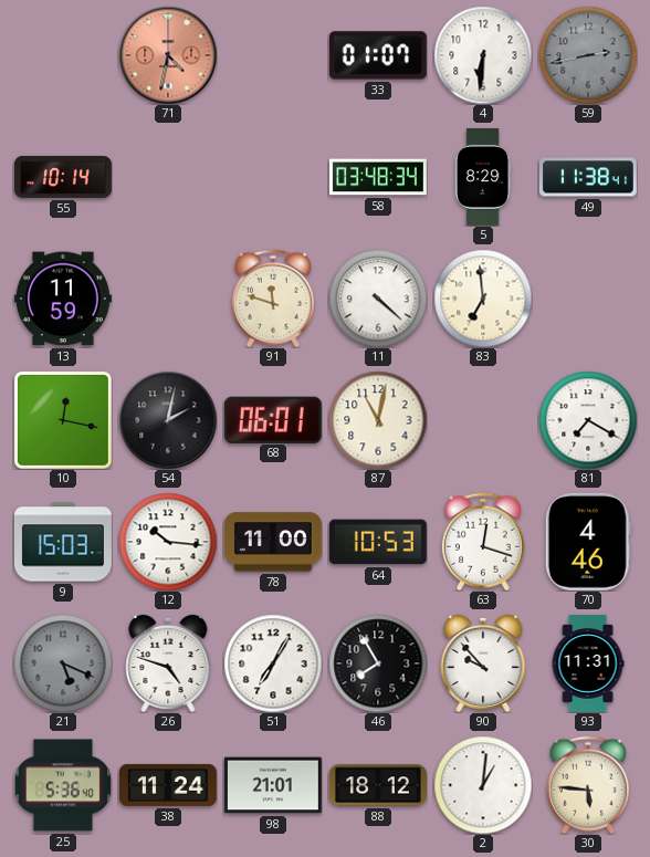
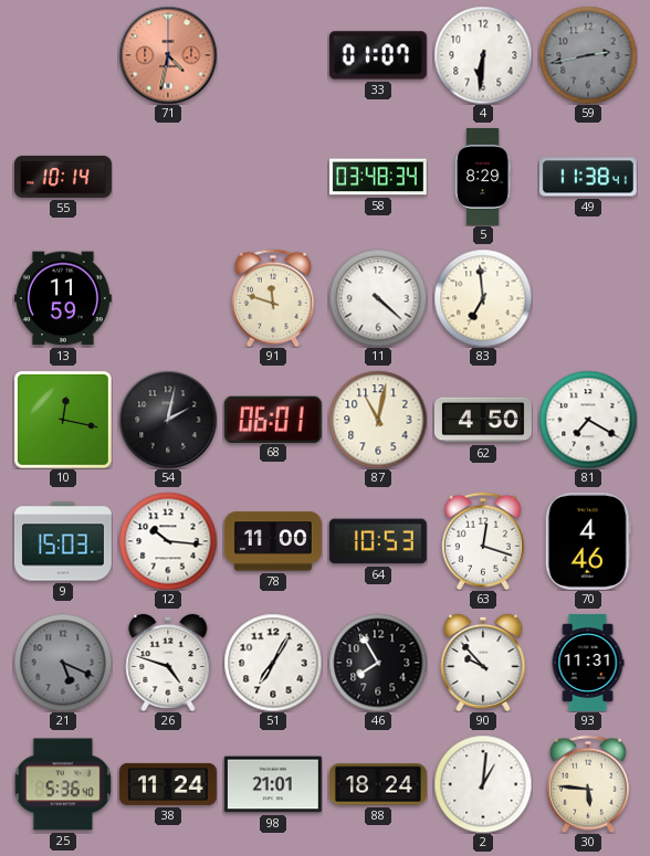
62: none -> 4:50 (483, 420)
88: 18:12 -> 18:24 (378, 784)
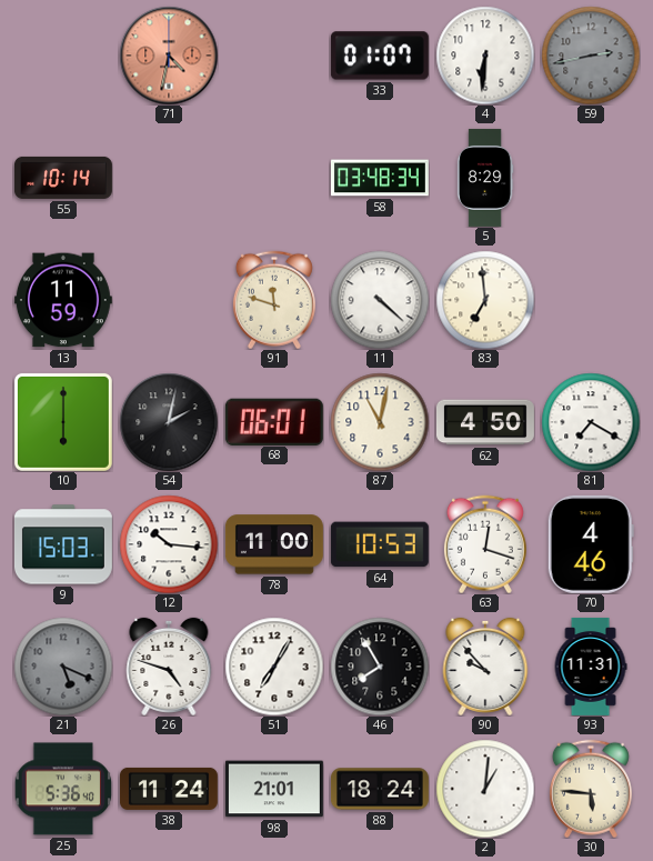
49: 11:38 -> none (588, 177)
10: 12:17 -> 6:00 (63, 422)
